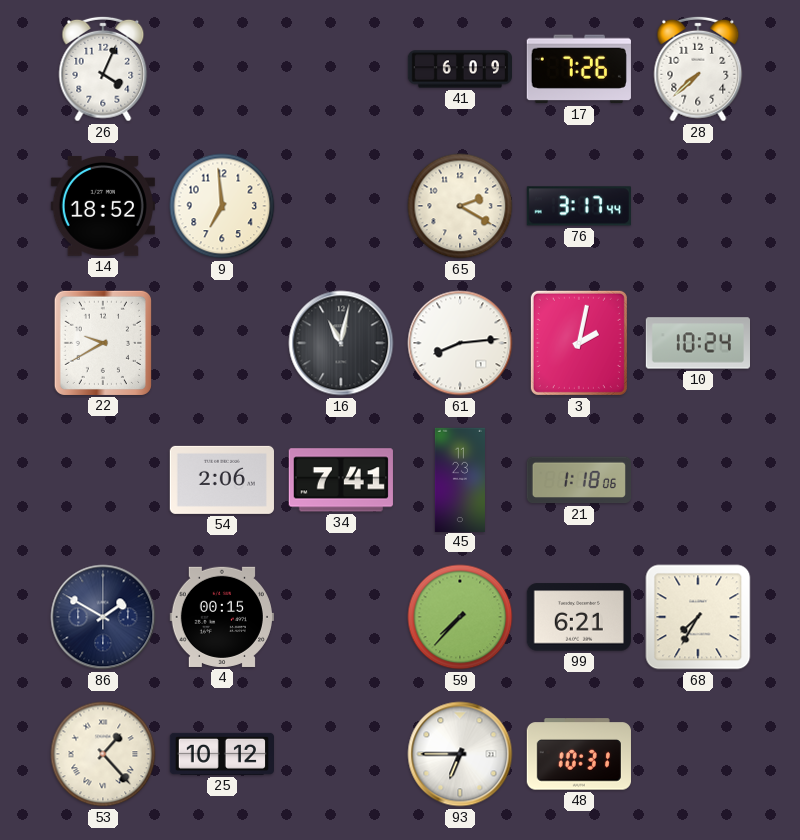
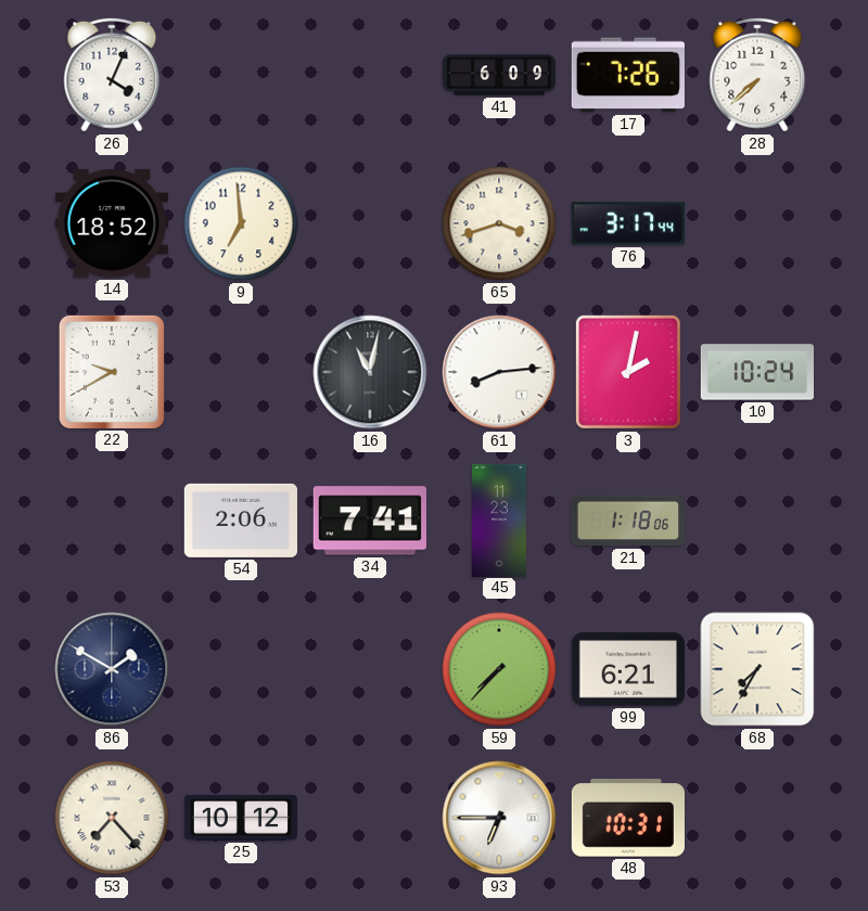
65: 2:20 -> 3:42 (499, 223)
4: 00:15 -> none (222, 617)
53: 1:23 -> 7:23 (112, 818)
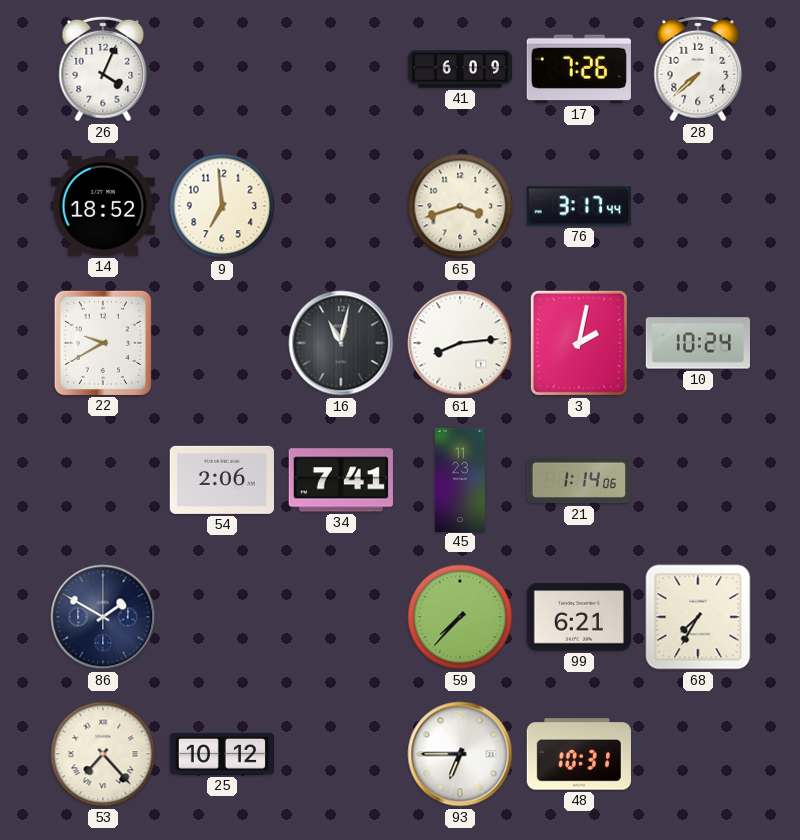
21: 1:18 -> 1:14 (579, 480)
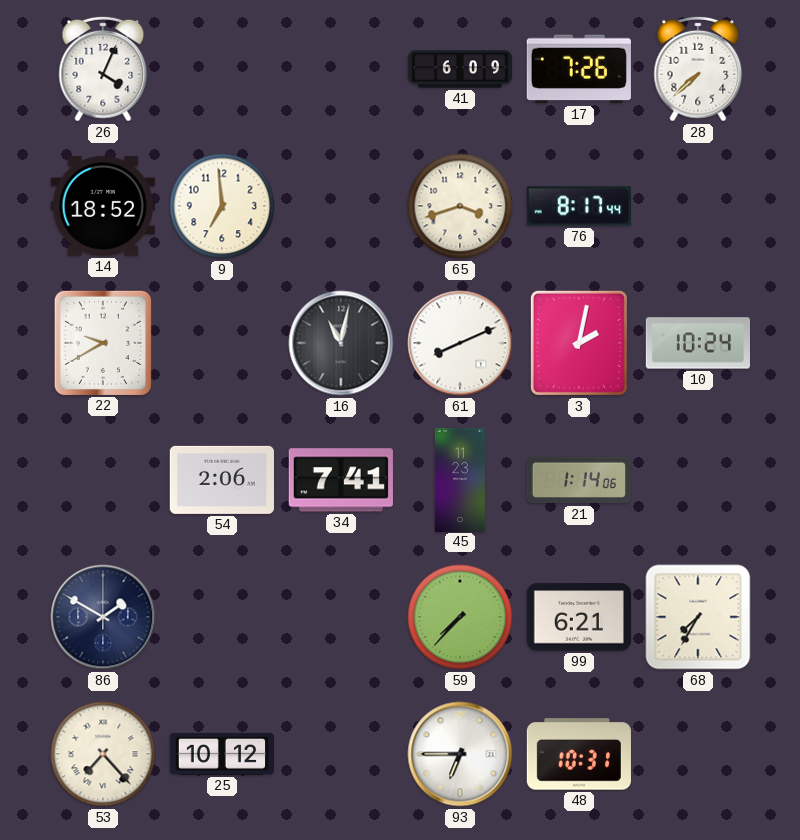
76: 3:17 -> 8:17 (579, 206)
61: 8:14 -> 8:11 (460, 343)
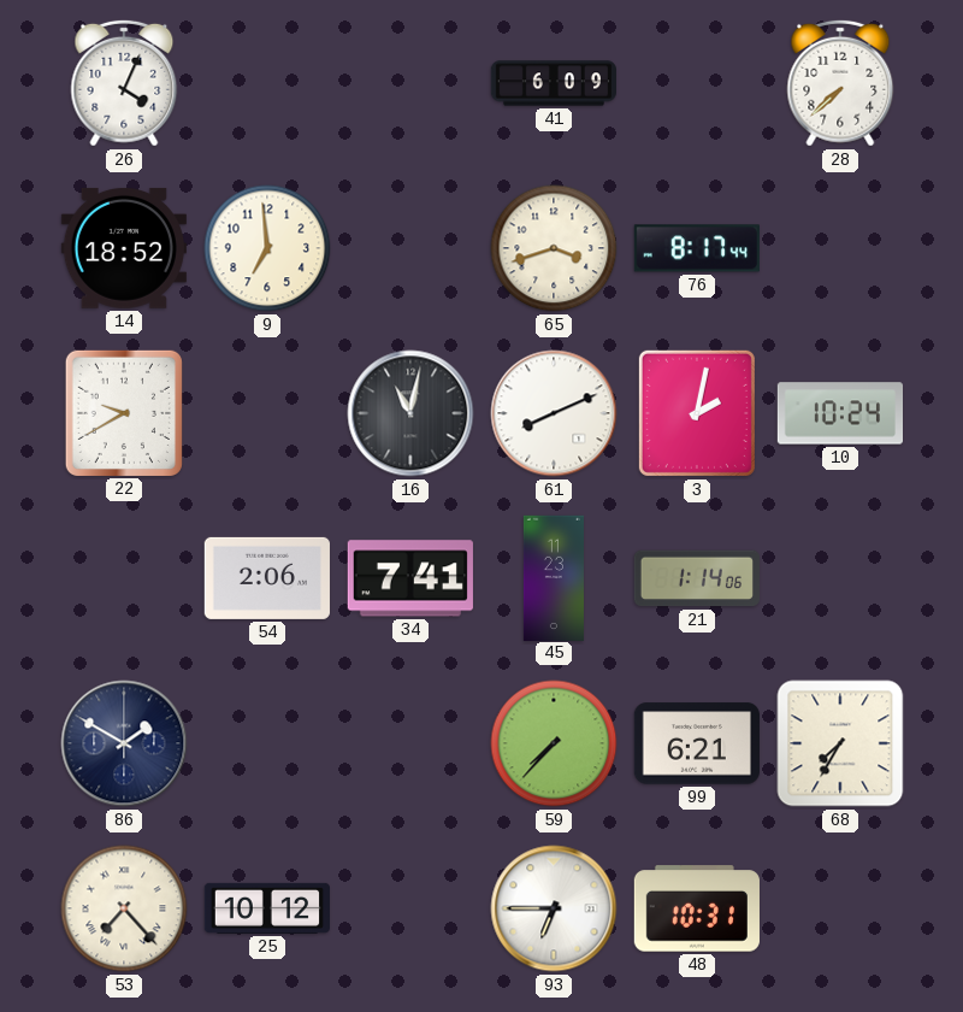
17: 7:26 -> none (579, 69)
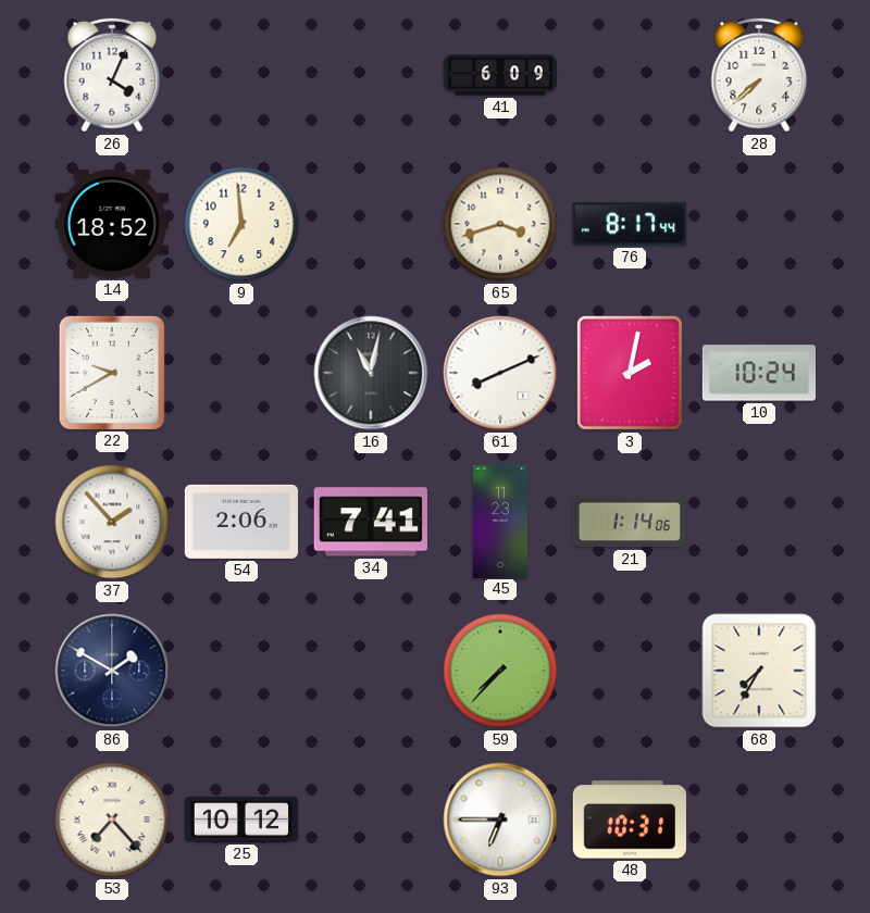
37: none -> 1:53 (112, 522)
99: 6:21 -> none (697, 743)
